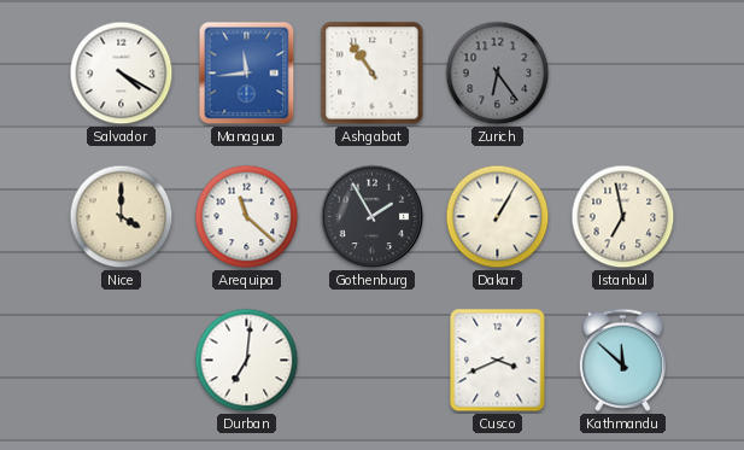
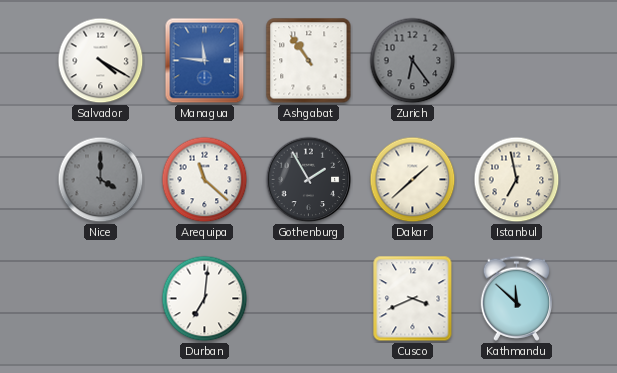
Managua: 11:44 -> 11:46 (205, 61)
Nice dial: cream -> grey (101, 180)
Dakar: 1:05 -> 1:38 (413, 180)
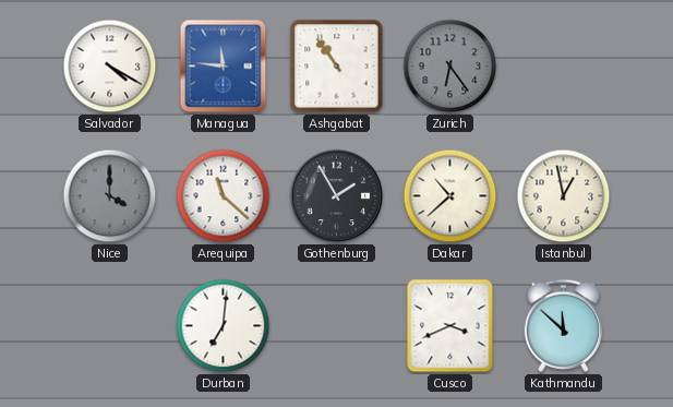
Dakar: 1:38 -> 10:38 (450, 196)
Istanbul: 6:58 -> 12:58 (564, 196)
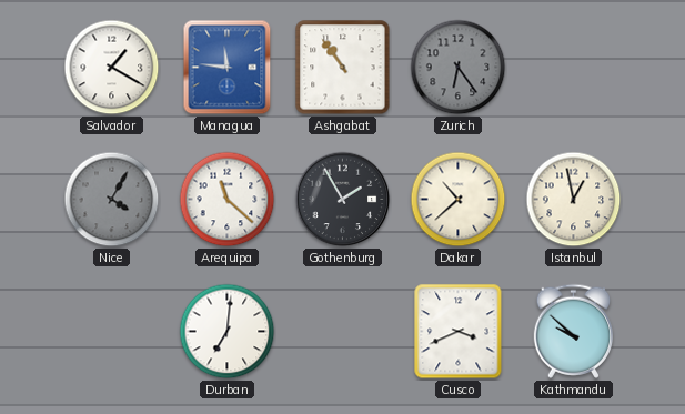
Salvador: 4:20 -> 1:20 (112, 68)
Nice: 4:00 -> 4:05 (112, 200)
Kathmandu: 11:52 -> 9:52 (574, 331)
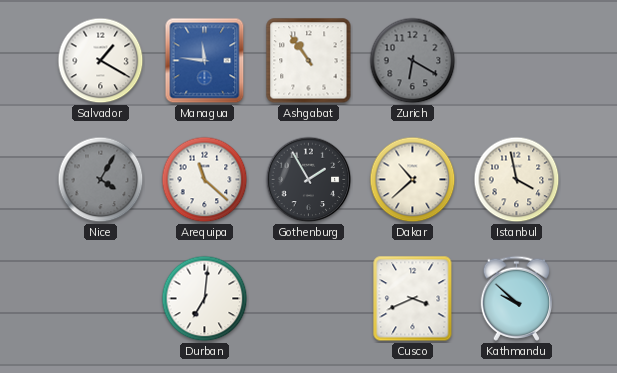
Zurich: 6:24 -> 6:20 (413, 61)
Istanbul: 12:58 -> 3:58 (517, 180)
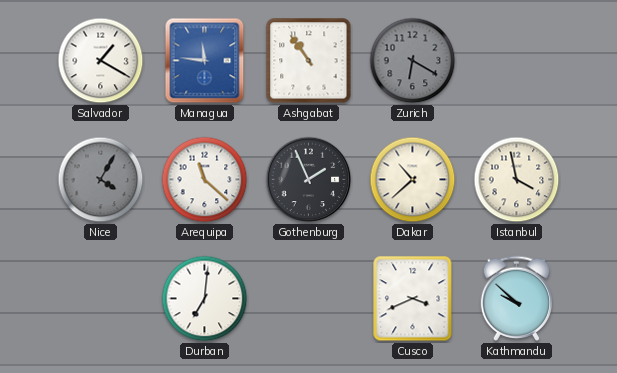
Gothenburg: 1:55 -> 1:56 (309, 180)
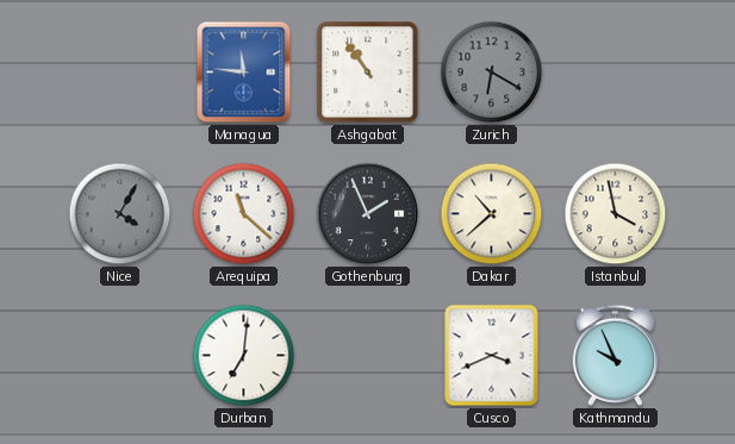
Salvador: 1:20 -> none (101, 61)
Kathmandu: 9:52 -> 9:56 (616, 355)
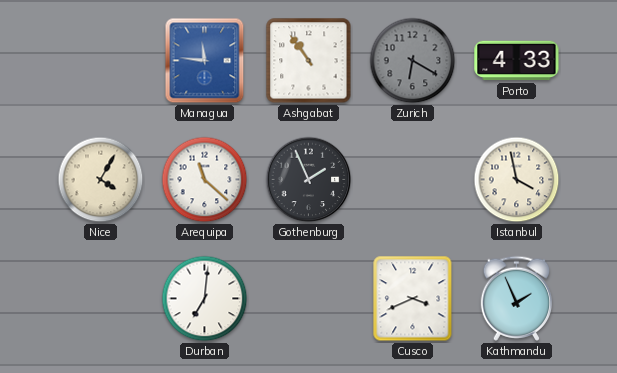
Porto: none -> 4:33 (517, 61)
Nice dial: grey -> cream (101, 180)
Dakar: 10:38 -> none (492, 214)
Kathmandu: 9:56 -> 1:56 (517, 298)
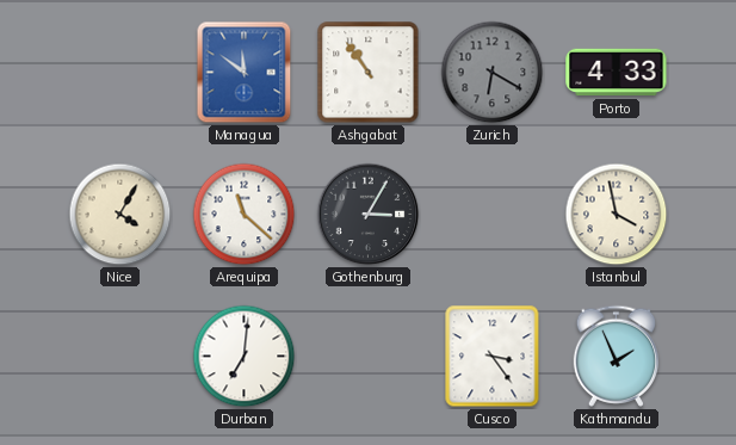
Managua: 11:46 -> 11:51 (245, 73)
Gothenburg: 1:56 -> 3:05 (369, 215)
Cusco: 3:41 -> 3:24 (493, 357)
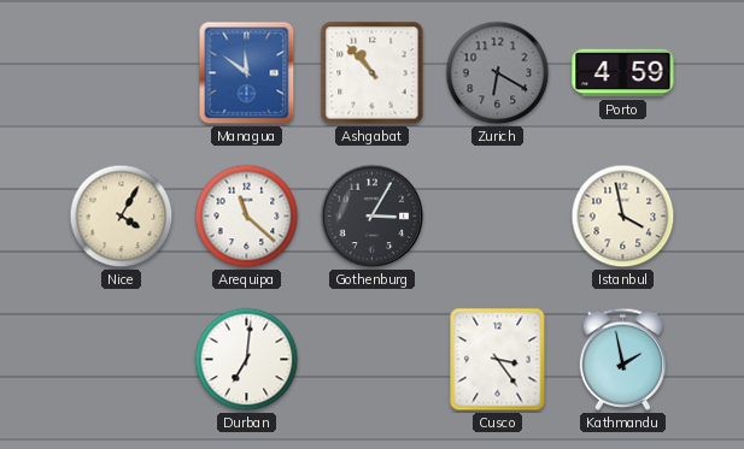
Ashgabat: 10:54 -> 10:53 (373, 73)
Porto: 4:33 -> 4:59 (623, 73)
Kathmandu: 1:56 -> 1:58 (623, 359)
